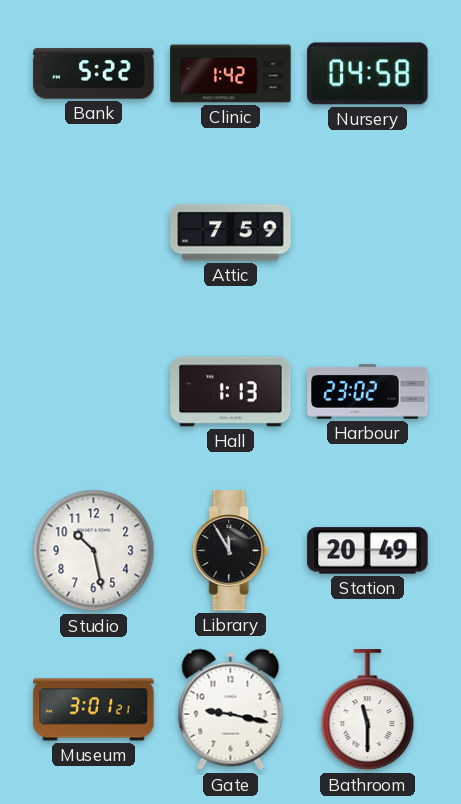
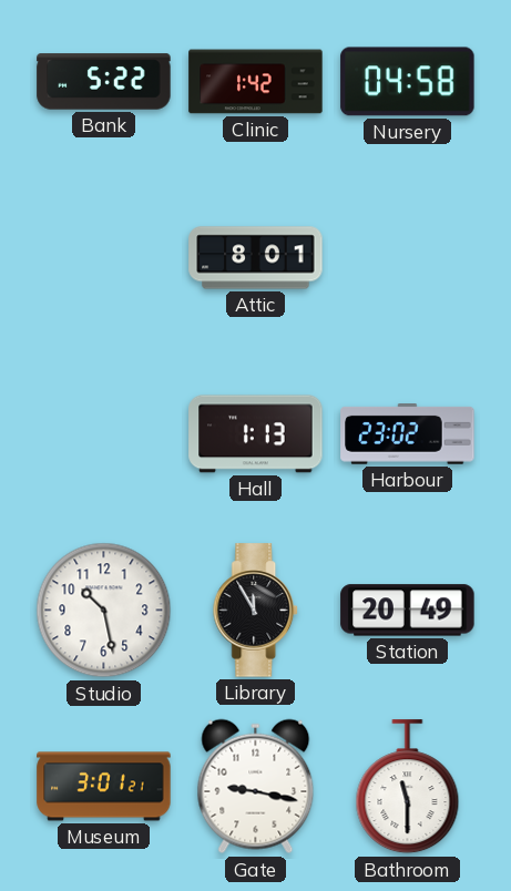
Attic: 7:59 -> 8:01 (256, 258)
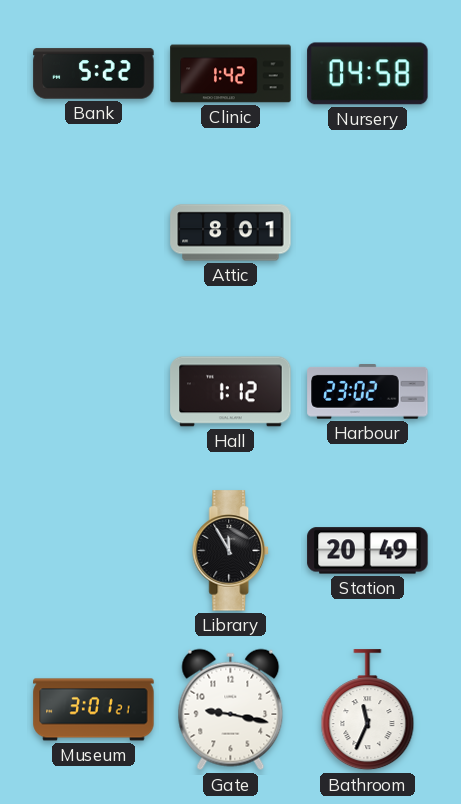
Hall: 1:13 -> 1:12 (231, 392)
Studio: 10:28 -> none (104, 611)
Bathroom: 11:30 -> 11:34 (368, 710)
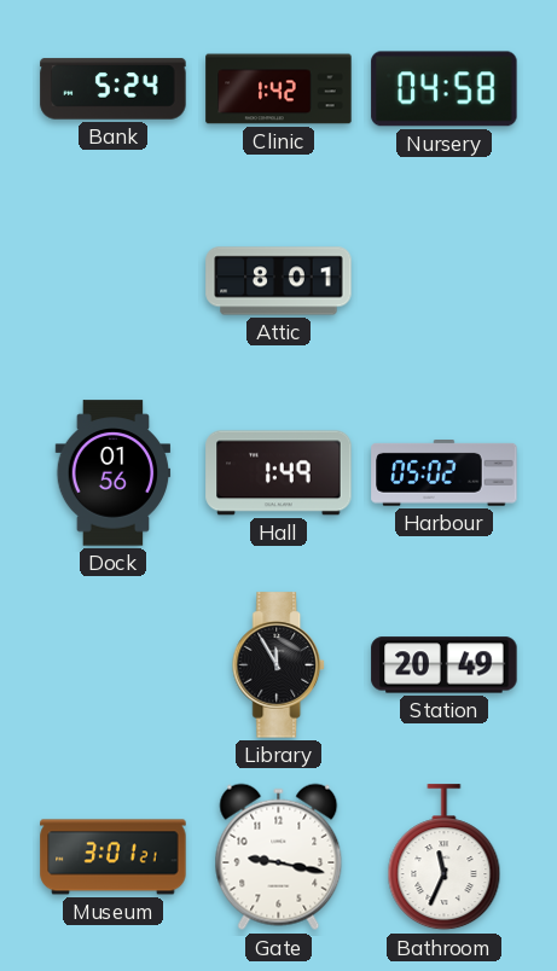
Bank: 5:22 -> 5:24 (114, 89)
Dock: none -> 01:56 (114, 473)
Hall: 1:12 -> 1:49 (279, 473)
Harbour: 23:02 -> 05:02 (445, 473)
